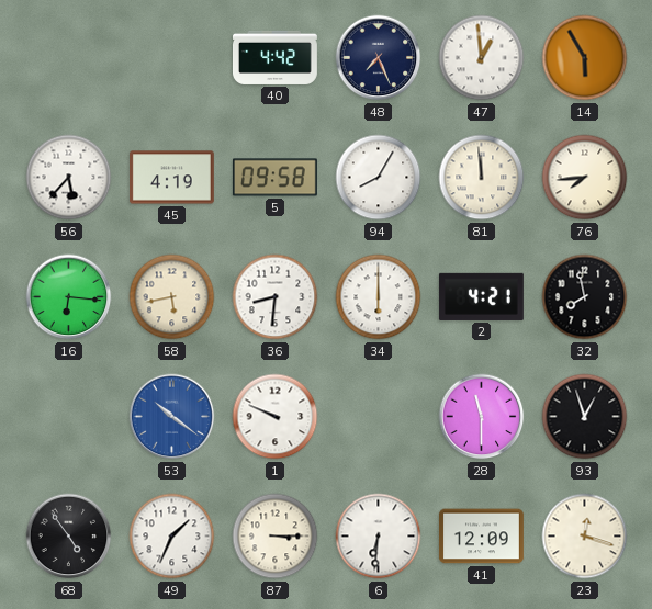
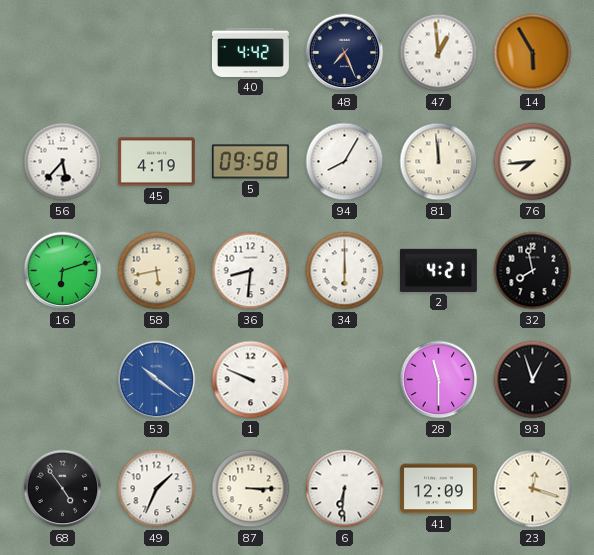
16: 6:16 -> 6:12 (63, 271)
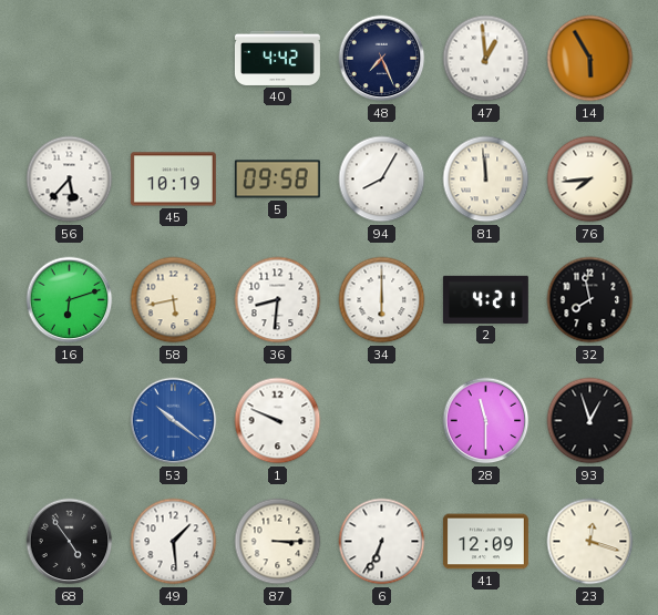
45: 4:19 -> 10:19 (173, 180)
49: 1:34 -> 1:29 (174, 542)
6: 6:31 -> 6:34 (382, 542)
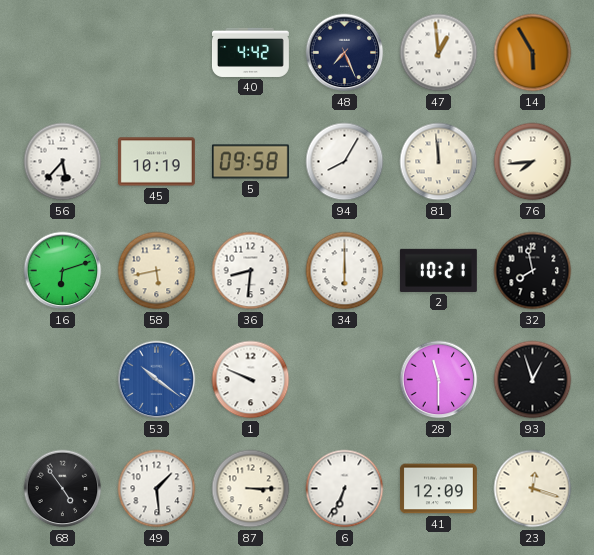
2: 4:21 -> 10:21 (438, 270)
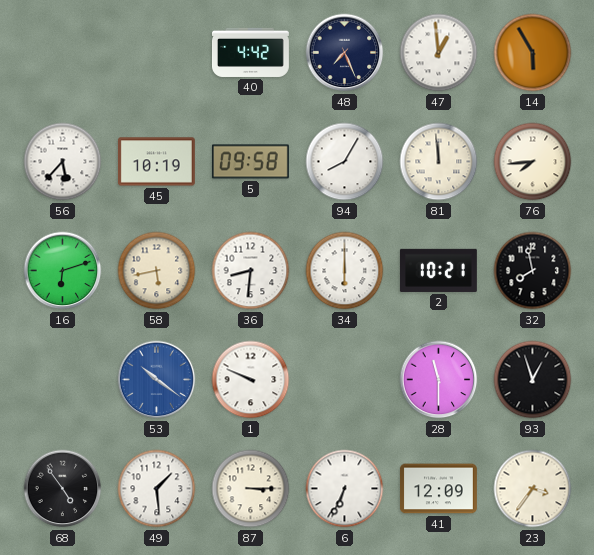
23: 12:18 -> 3:36 (533, 489)
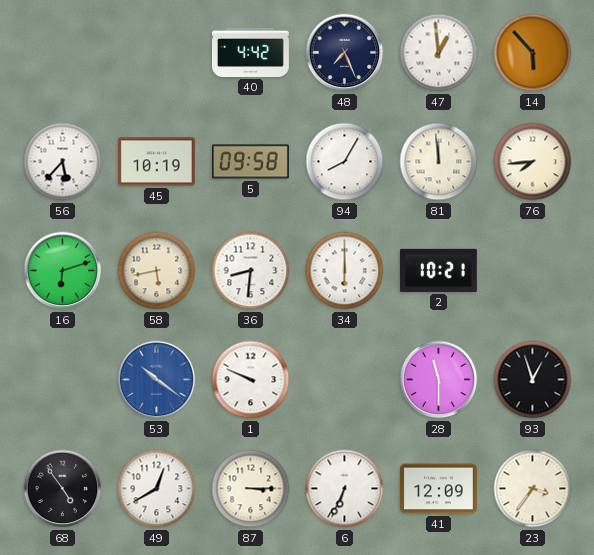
14: 5:55 -> 5:53 (533, 53)
32: 7:58 -> none (533, 271)
49: 1:29 -> 12:40 (157, 489)
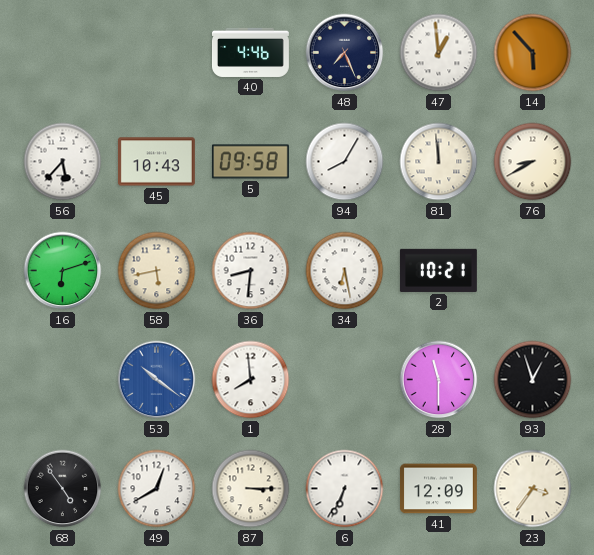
40: 4:42 -> 4:46 (251, 52)
45: 10:19 -> 10:43 (156, 162)
76: 7:44 -> 8:40 (533, 162)
34: 6:00 -> 6:28 (345, 271)
1: 9:49 -> 7:59 (251, 380)
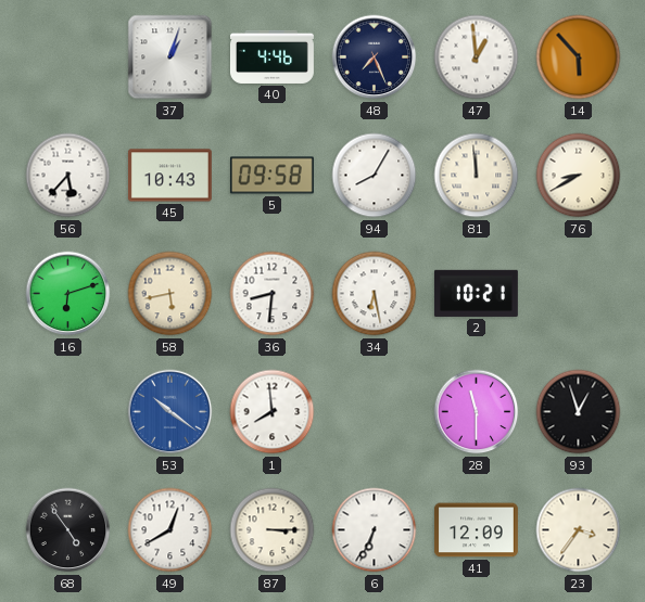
37: none -> 1:03 (170, 57)
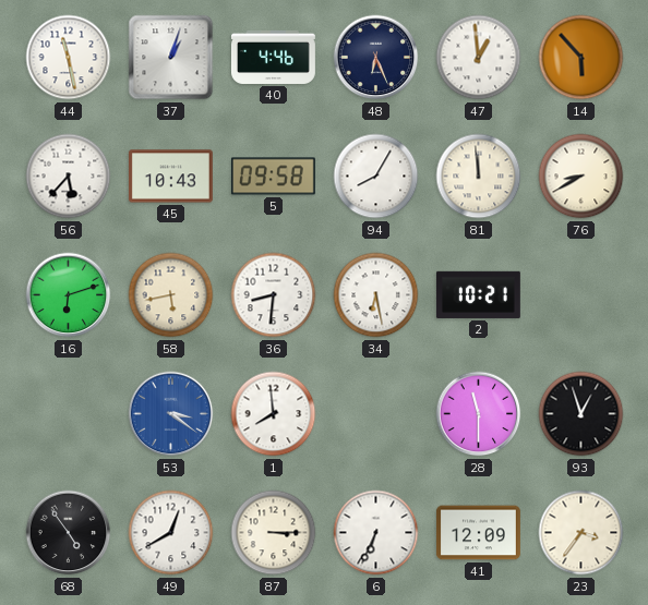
44: none -> 11:28 (69, 58)
48: 7:26 -> 6:26 (376, 58)
53: 10:21 -> 3:21 (171, 414)
